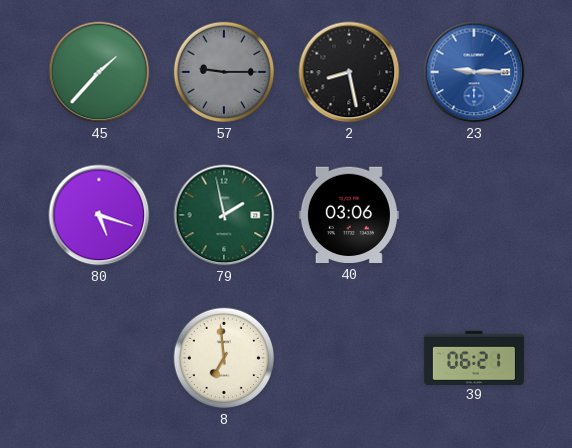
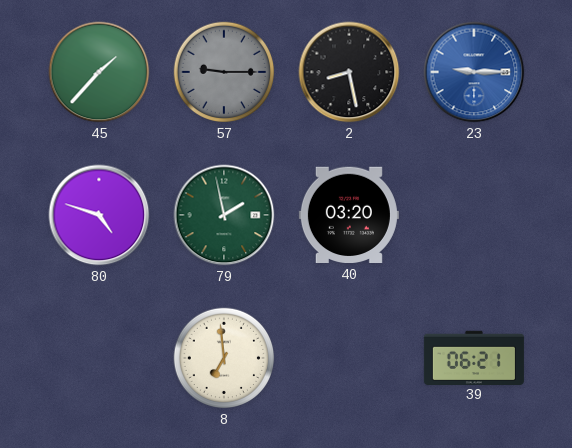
80: 5:18 -> 4:48 (99, 215)
40: 03:06 -> 03:20 (349, 215)
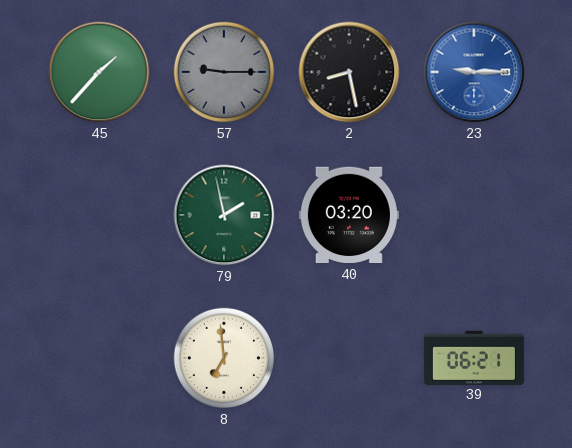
80: 4:48 -> none (99, 215)
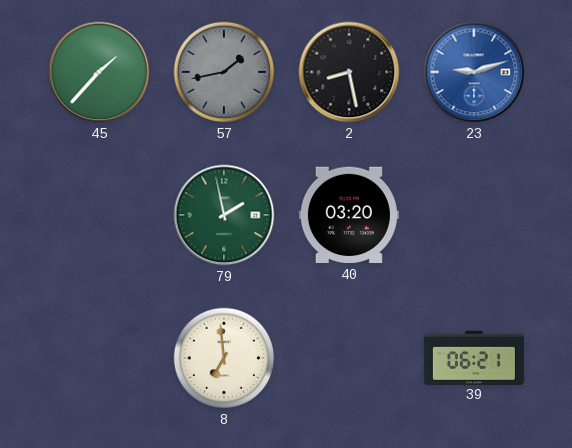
57: 9:15 -> 1:43 (224, 72)
23: 9:15 -> 9:12 (474, 72)
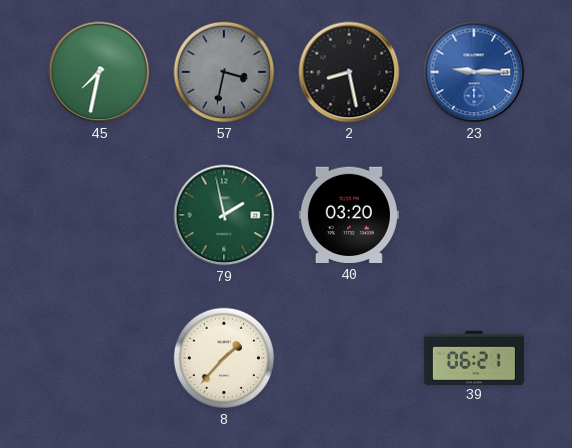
45: 1:37 -> 7:32 (99, 72)
57: 1:43 -> 3:32 (224, 72)
23: 9:12 -> 9:15 (474, 72)
8: 6:59 -> 1:37 (224, 358)
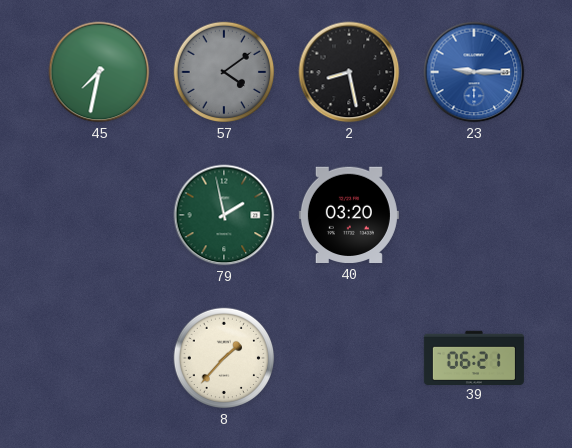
57: 3:32 -> 4:09 (224, 72)
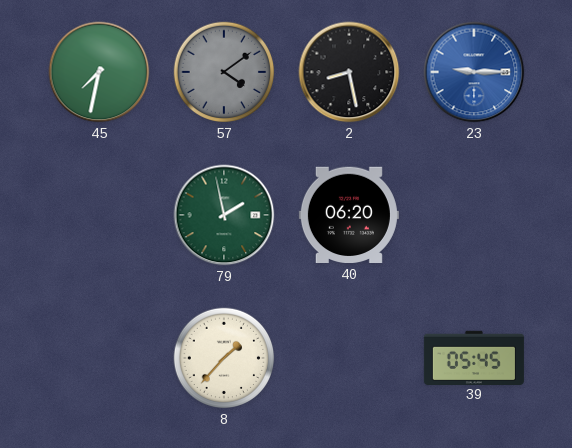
40: 03:20 -> 06:20 (349, 215)
39: 06:21 -> 05:45 (474, 357)
